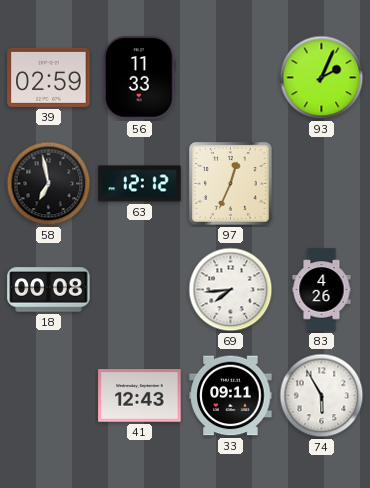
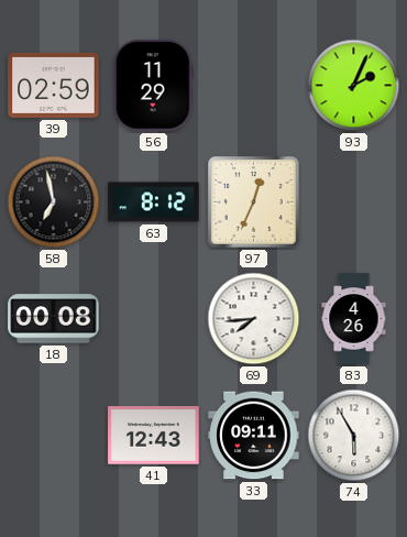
56: 11:33 -> 11:29 (153, 86)
63: 12:12 -> 8:12 (154, 202)
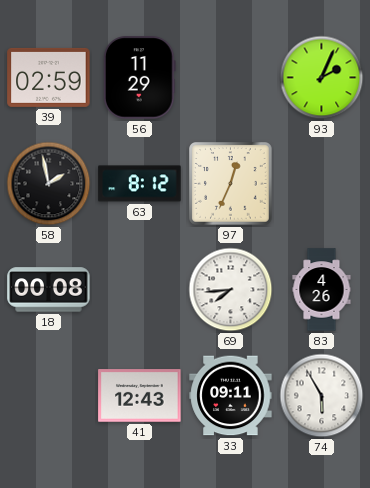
58: 6:58 -> 1:58 (49, 184)
